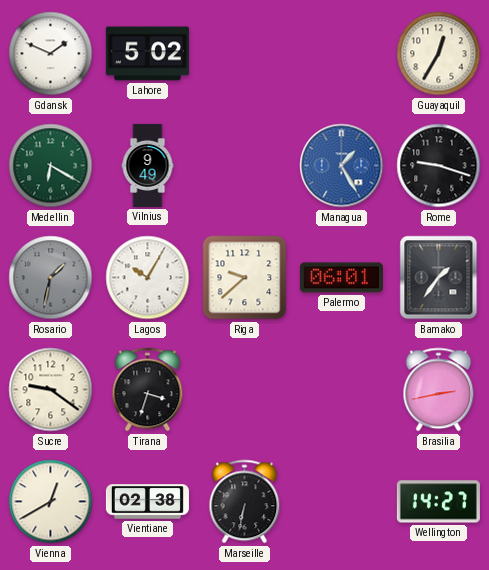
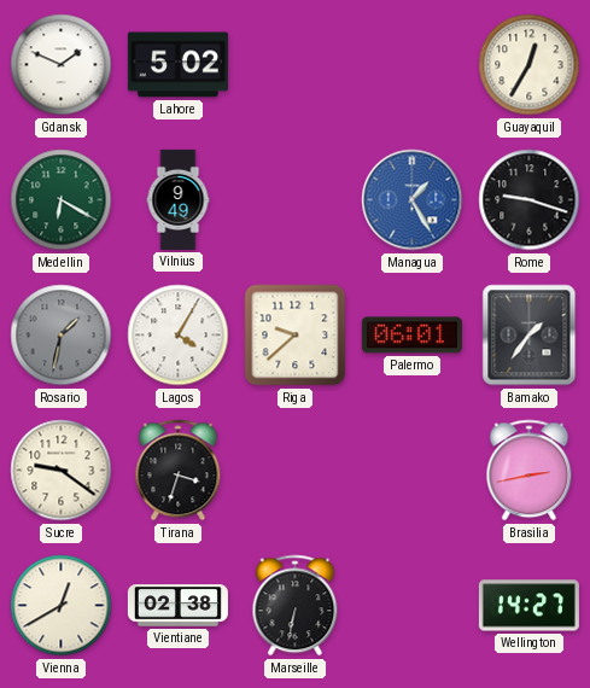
Lagos: 10:05 -> 4:05 (179, 336)
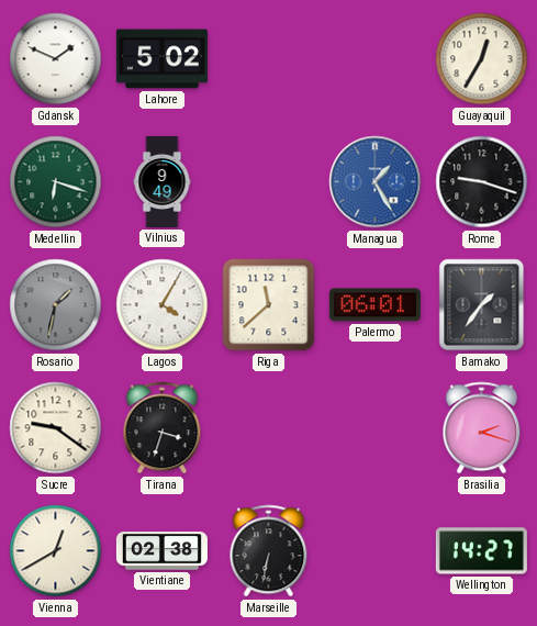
Medellin: 6:20 -> 6:18 (56, 182)
Riga: 9:38 -> 11:38 (269, 305)
Brasilia: 2:43 -> 2:18 (482, 428)
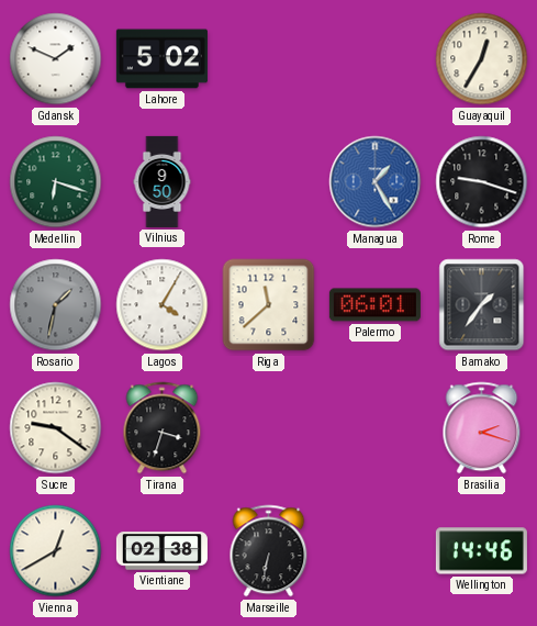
Vilnius: 9:49 -> 9:50 (163, 181)
Wellington: 14:27 -> 14:46 (481, 551)
